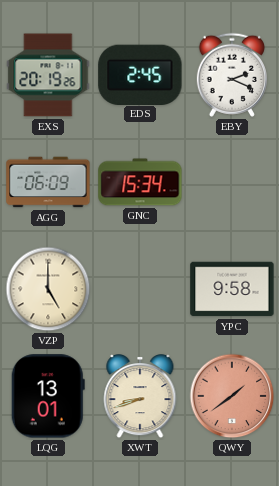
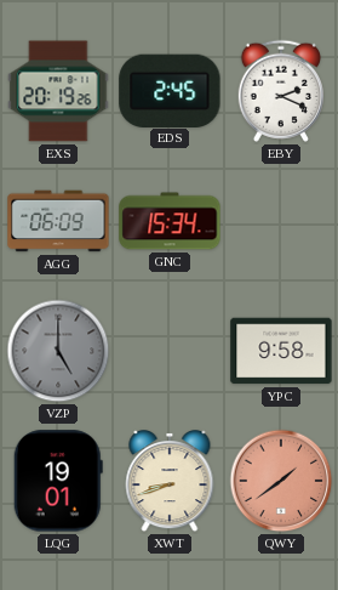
VZP dial: cream -> grey (58, 351)
LQG: 13:01 -> 19:01 (58, 481)
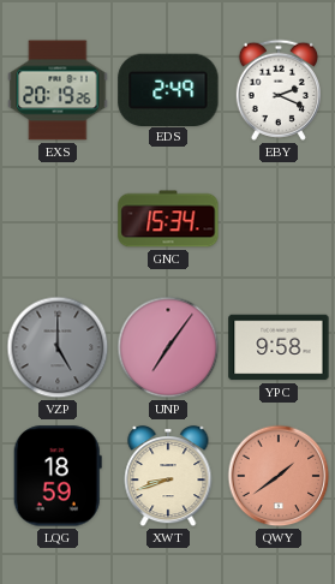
EDS: 2:45 -> 2:49 (168, 89)
AGG: 06:09 -> none (58, 221)
UNP: none -> 7:06 (168, 347)
LQG: 19:01 -> 18:59 (58, 476)
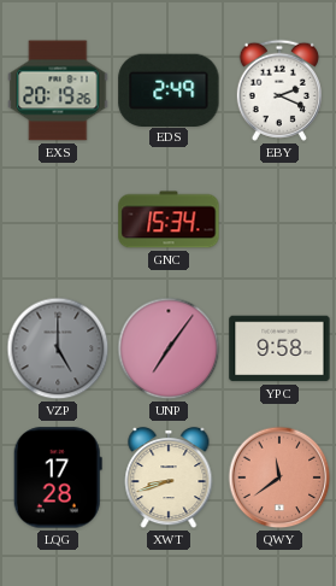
LQG: 18:59 -> 17:28 (58, 477)
QWY: 1:39 -> 11:39 (279, 477)
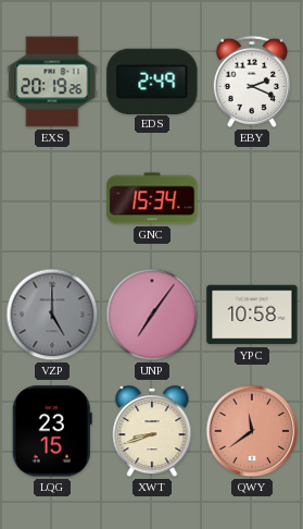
YPC: 9:58 -> 10:58 (252, 315)
LQG: 17:28 -> 23:15 (52, 431)
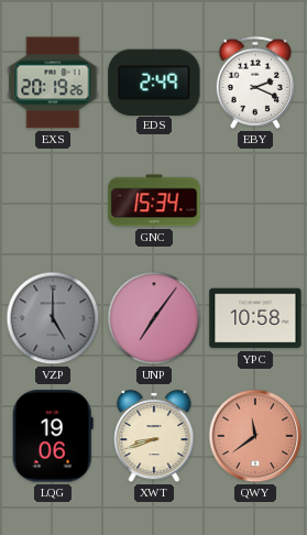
LQG: 23:15 -> 19:06 (53, 436)
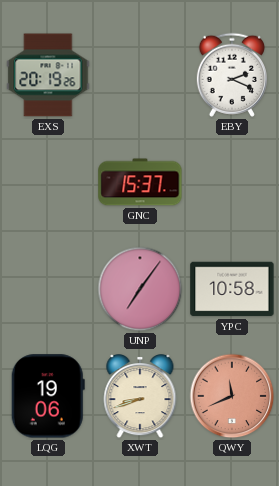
EDS: 2:49 -> none (154, 81)
GNC: 15:34 -> 15:37 (140, 182)
VZP: 5:00 -> none (53, 318)
QWY: 11:39 -> 11:41 (232, 396)
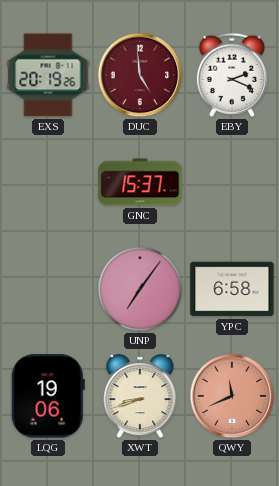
DUC: none -> 4:59 (140, 75)
YPC: 10:58 -> 6:58 (232, 289)
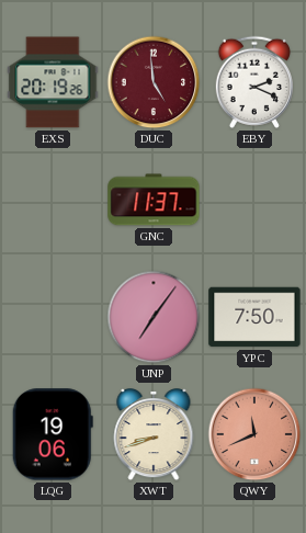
GNC: 15:37 -> 11:37 (154, 200)
YPC: 6:58 -> 7:50 (254, 317)
